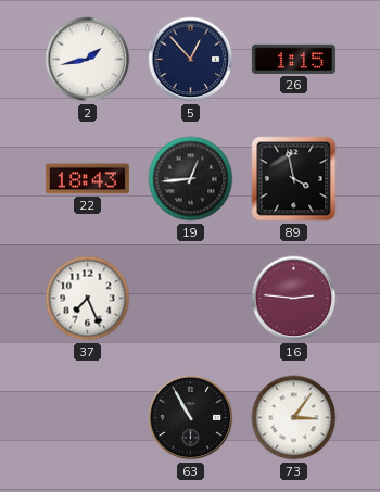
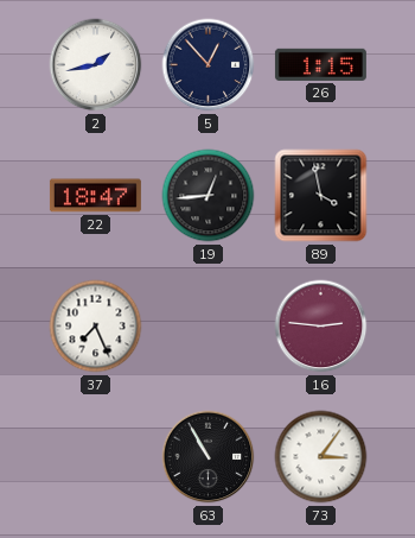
22: 18:43 -> 18:47 (95, 196)
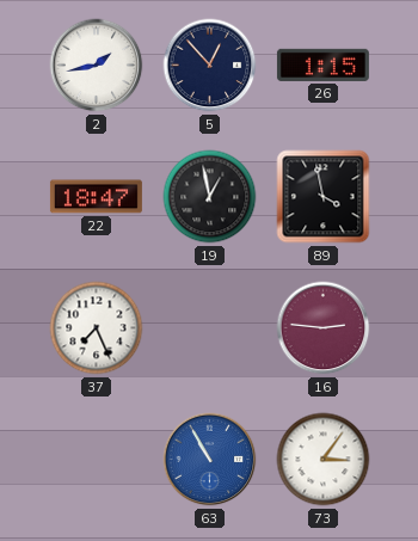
19: 12:44 -> 12:58 (210, 197)
63 dial: black -> blue (210, 460)
